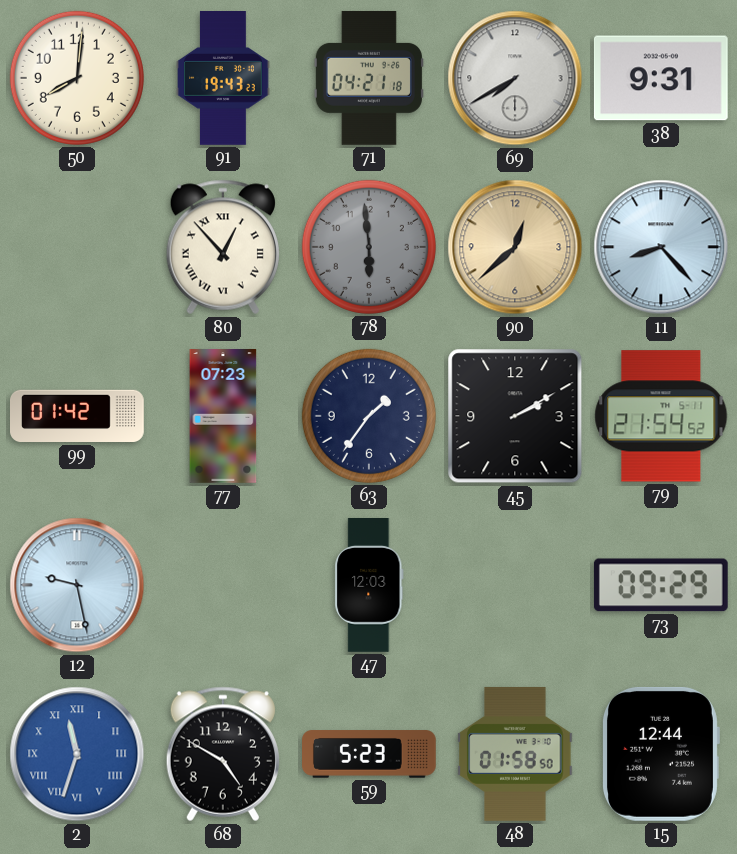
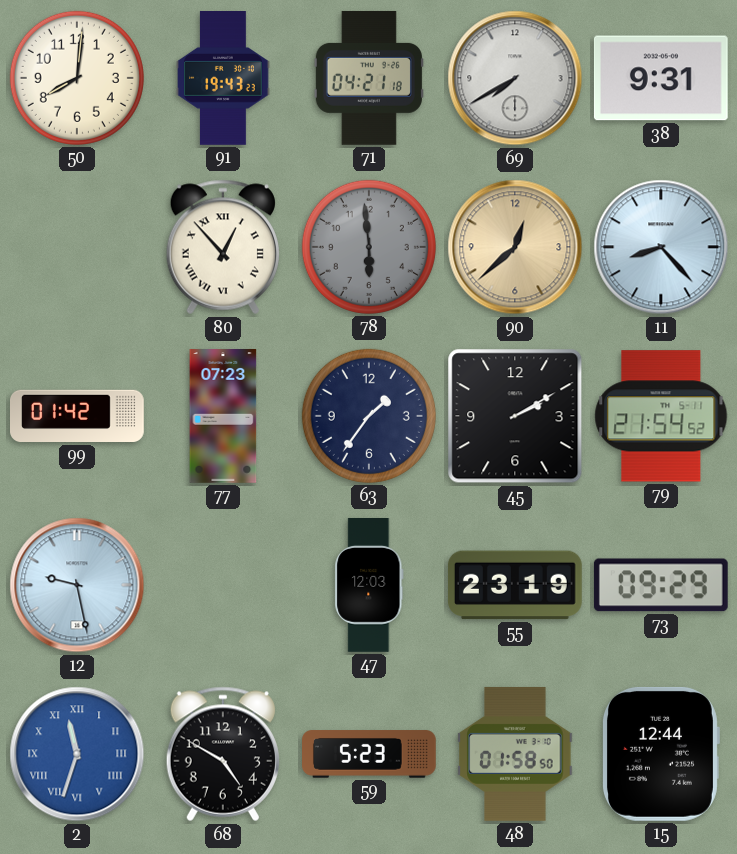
55: none -> 23:19 (515, 585)
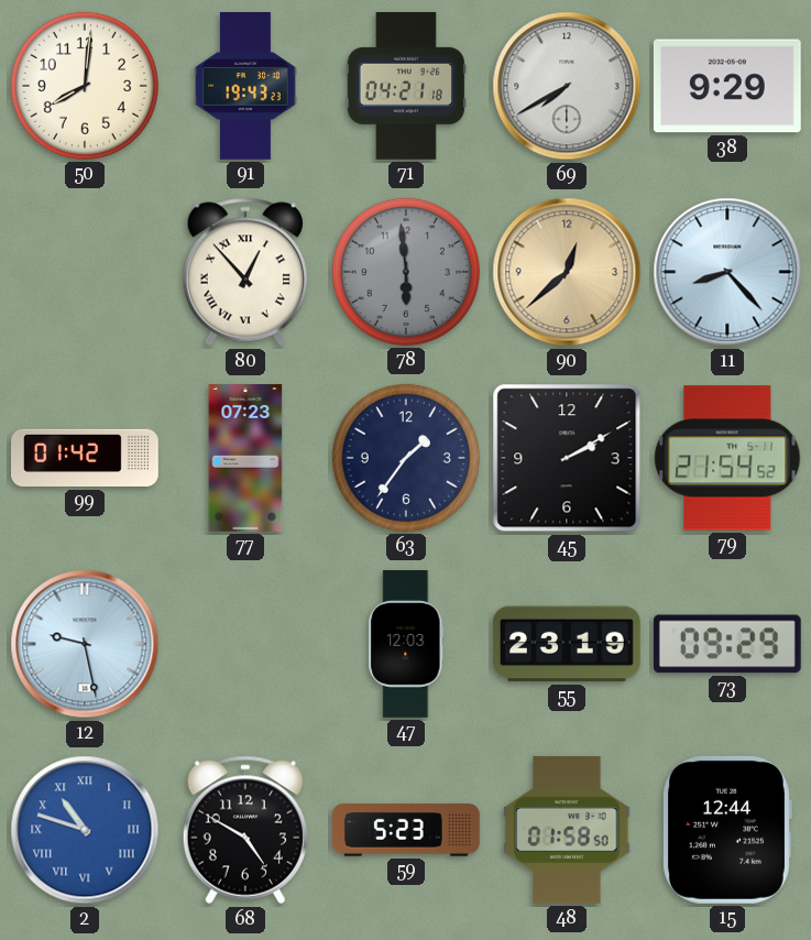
38: 9:31 -> 9:29 (727, 86)
2: 11:33 -> 10:48 (85, 830)
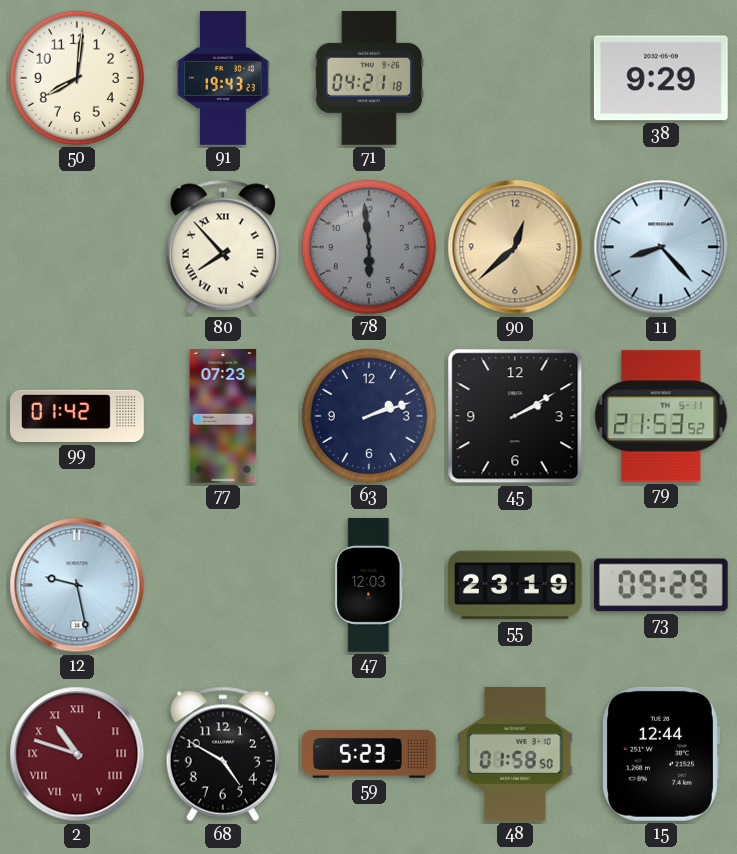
69: 7:40 -> none (567, 86)
80: 12:53 -> 7:53 (223, 247)
63: 1:36 -> 2:12 (369, 416)
79: 21:54 -> 21:53 (661, 416)
2 dial: blue -> burgundy (77, 754)
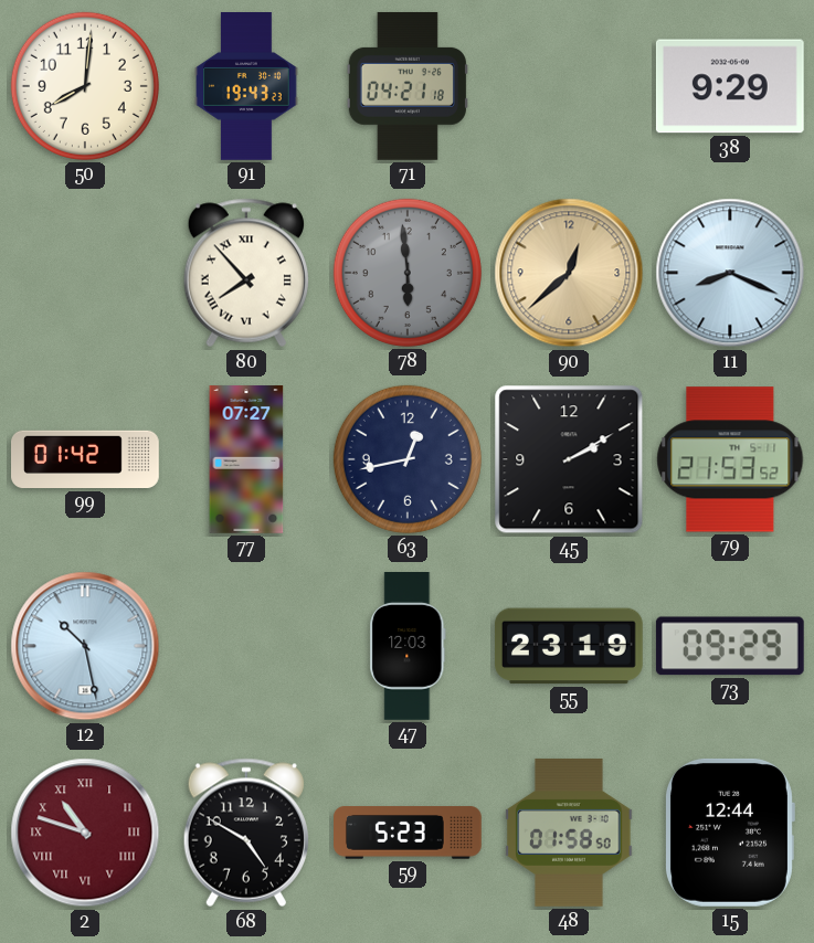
11: 8:23 -> 8:19 (730, 273)
77: 07:23 -> 07:27 (246, 460)
63: 2:12 -> 12:43 (408, 459)
12: 9:28 -> 10:28 (85, 646)
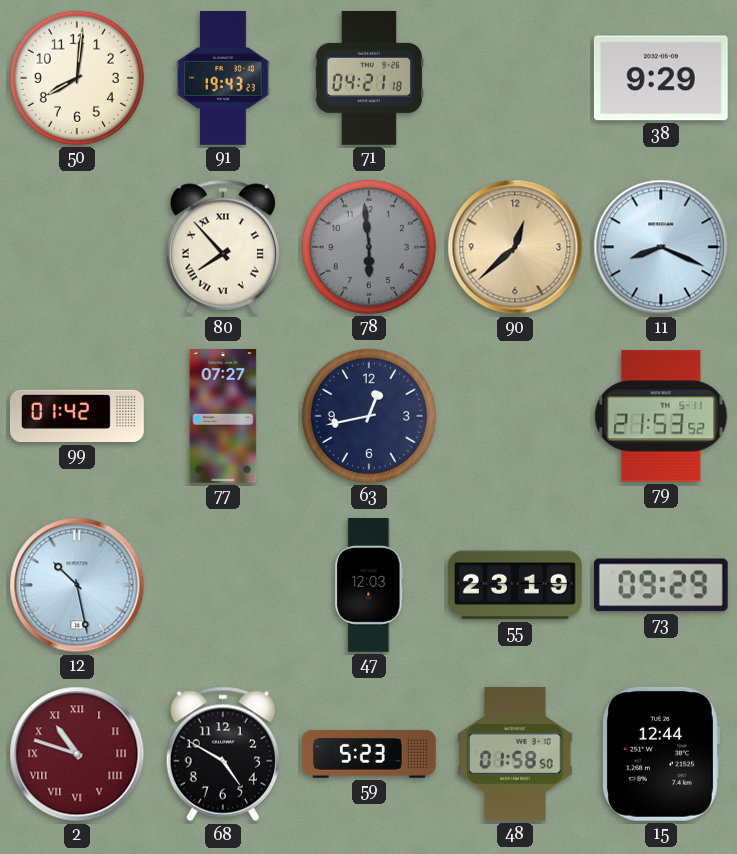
45: 2:10 -> none (569, 459)
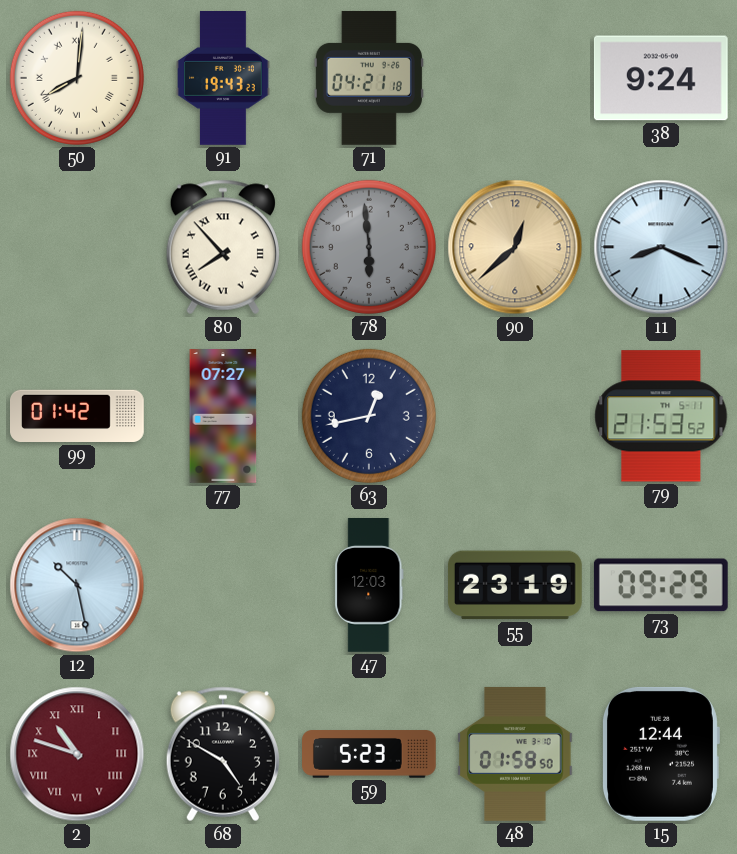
50 numerals: Arabic -> Roman (77, 78)
38: 9:29 -> 9:24 (661, 78)
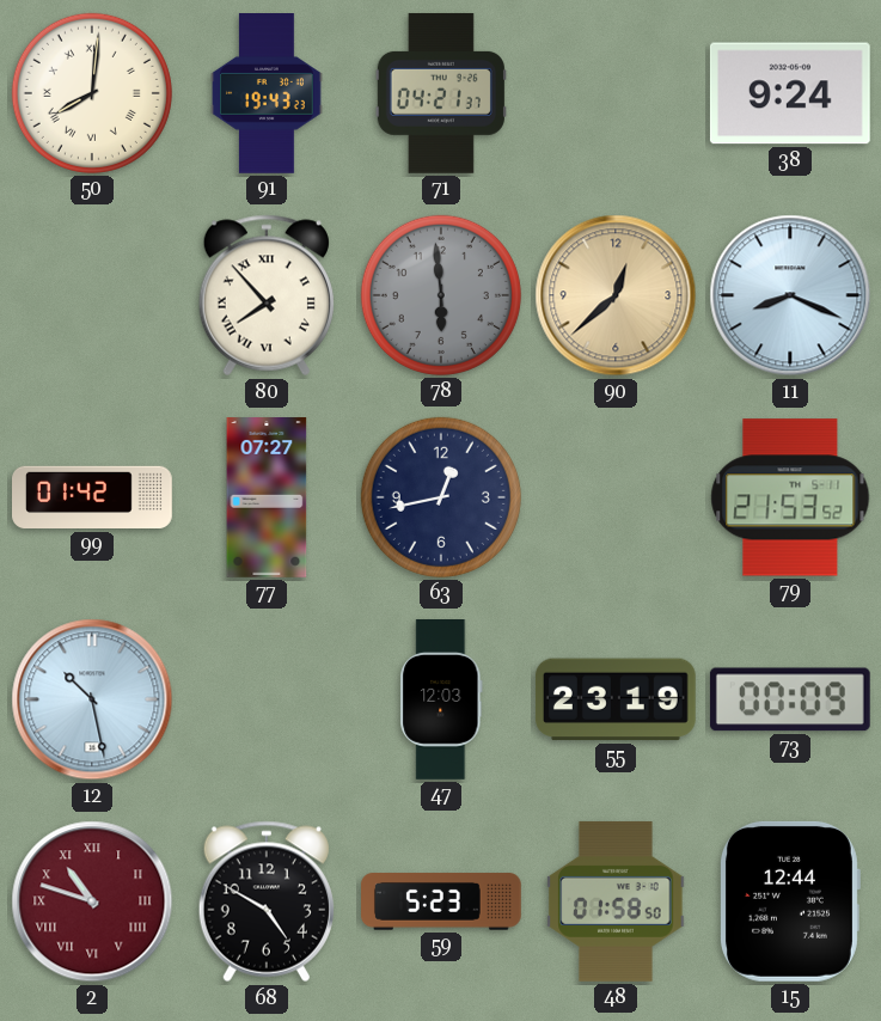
71: 04:21:18 -> 04:21:37 (441, 93)
73: 09:29 -> 00:09 (790, 699)
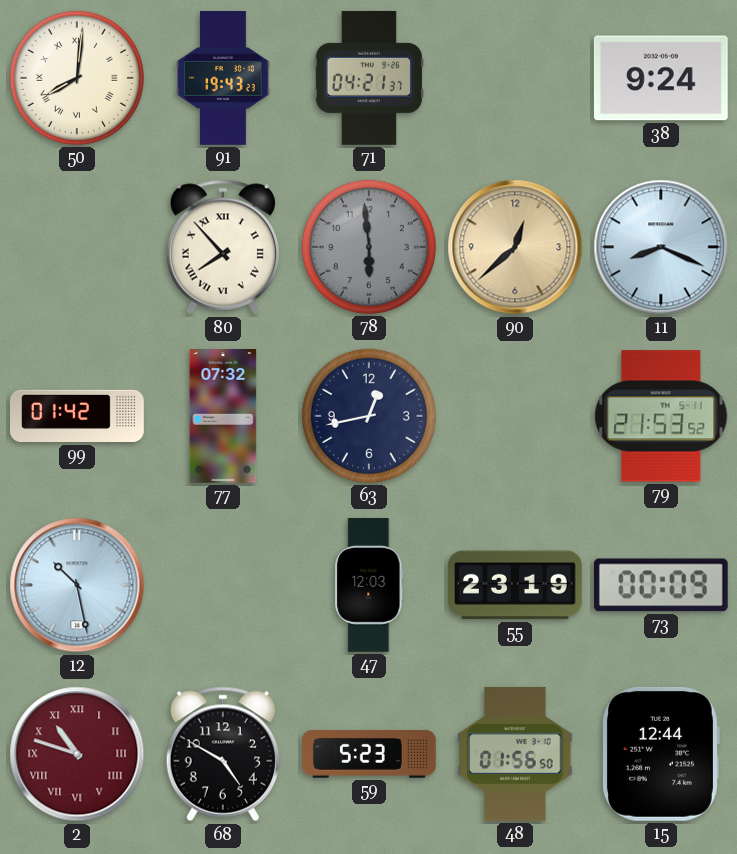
77: 07:27 -> 07:32 (223, 417)
48: 01:58 -> 01:56 (515, 754)
